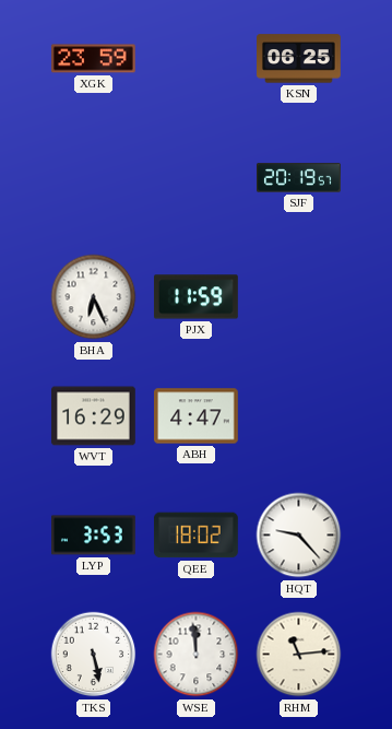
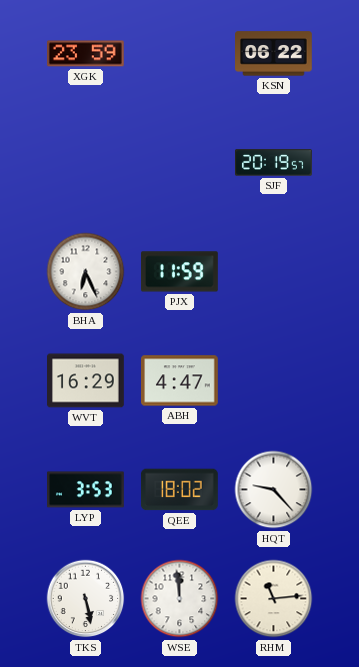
KSN: 06:25 -> 06:22 (274, 54)
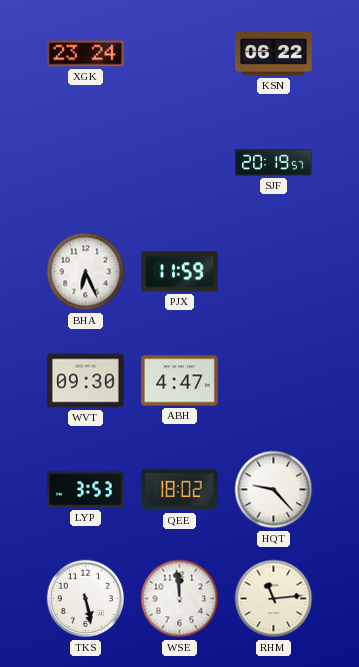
XGK: 23:59 -> 23:24 (85, 54)
WVT: 16:29 -> 09:30 (86, 381)
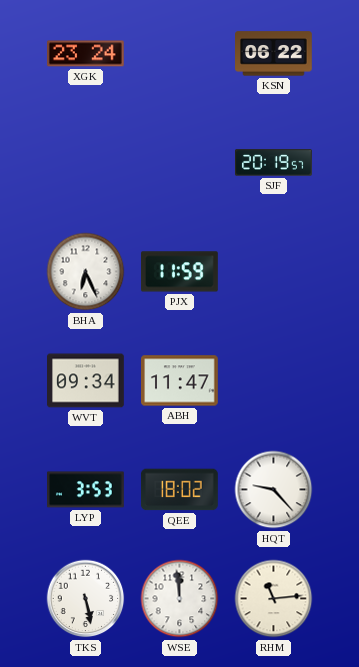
WVT: 09:30 -> 09:34 (86, 381)
ABH: 4:47 -> 11:47 (180, 381)
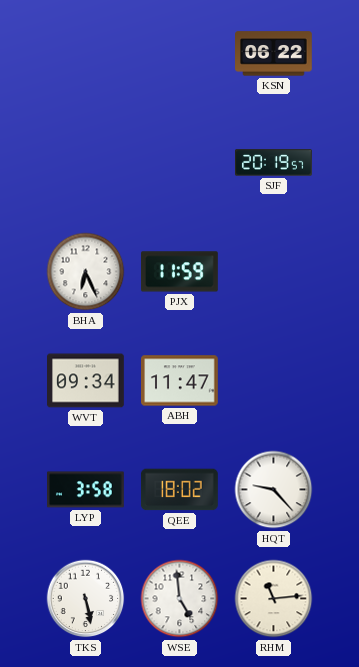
XGK: 23:24 -> none (85, 54)
LYP: 3:53 -> 3:58 (86, 490)
WSE: 11:59 -> 4:59 (180, 599)
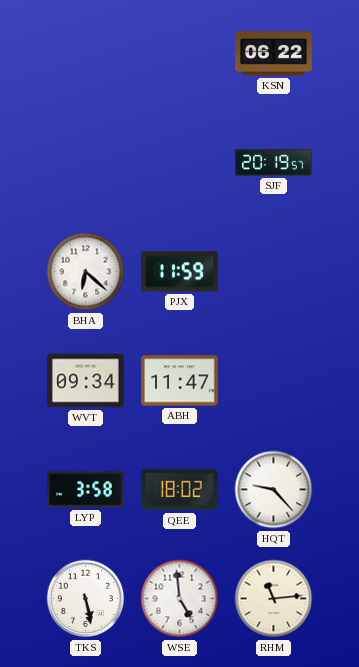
BHA: 6:26 -> 6:22 (86, 272)
